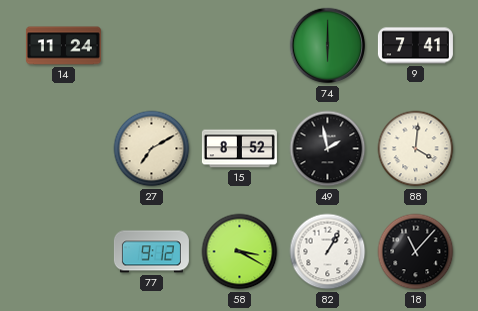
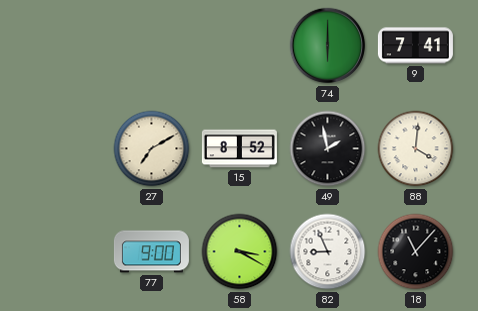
14: 11:24 -> none (63, 46)
77: 9:12 -> 9:00 (151, 252)
82: 1:05 -> 8:56 (328, 252)
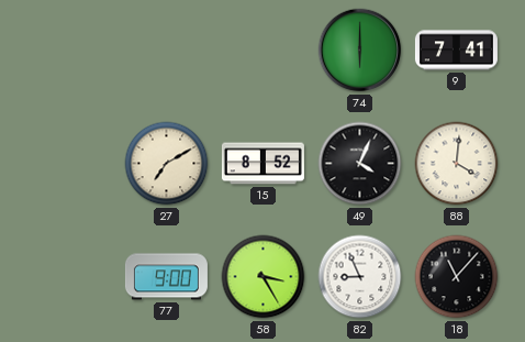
49: 1:58 -> 4:04 (360, 164)
58: 3:20 -> 3:25 (264, 277)
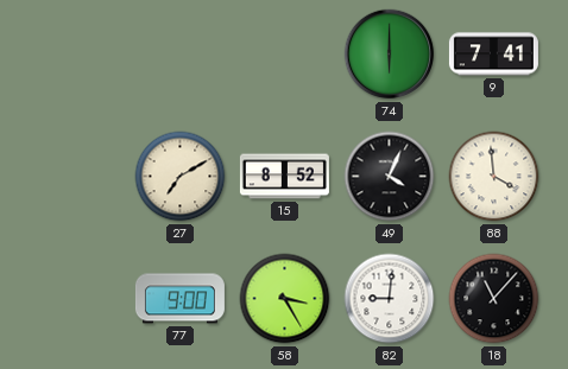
88: 4:01 -> 3:59 (494, 177)
82: 8:56 -> 9:01 (390, 299)
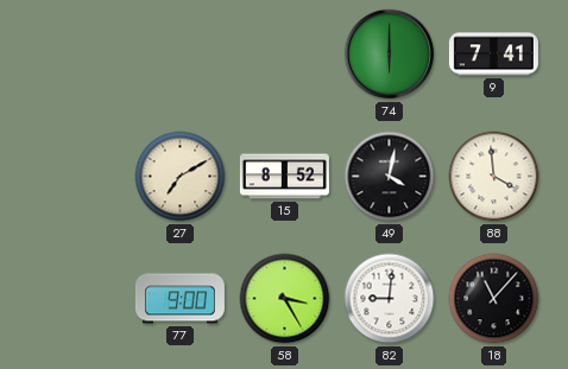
49: 4:04 -> 4:02 (390, 177)
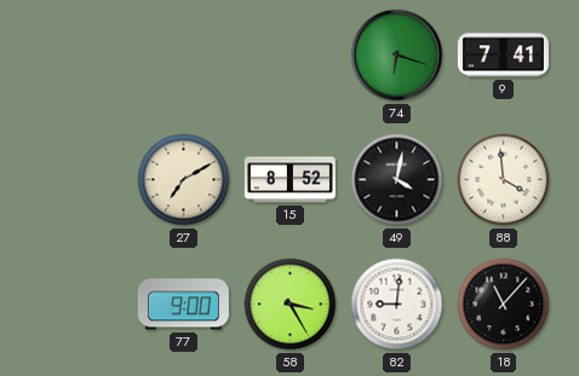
74: 6:00 -> 6:18 (397, 56)
